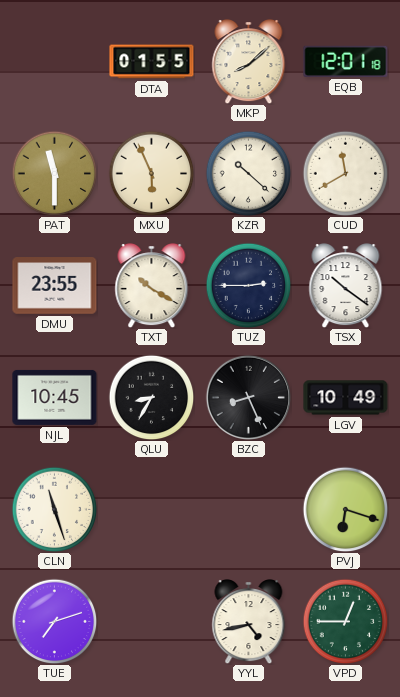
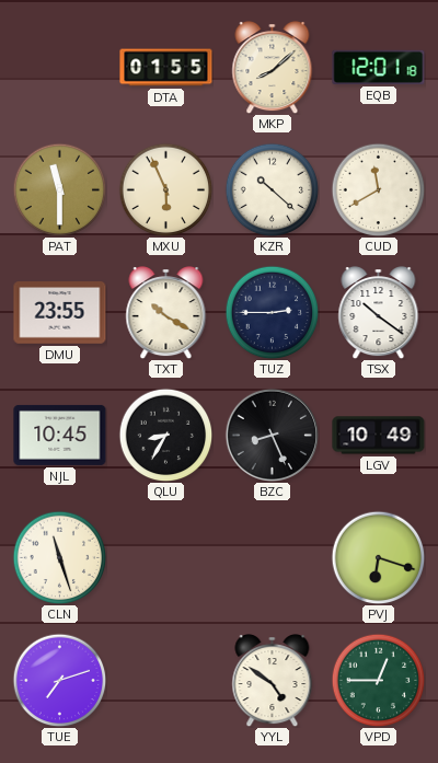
YYL: 4:43 -> 4:51 (273, 681)
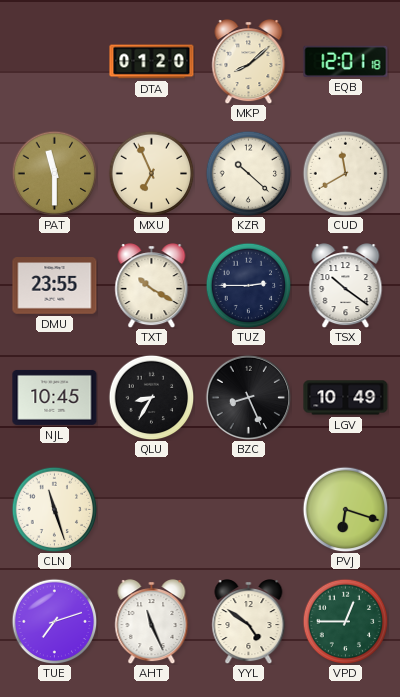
DTA: 01:55 -> 01:20 (152, 62)
MXU: 5:56 -> 6:56 (151, 173)
AHT: none -> 11:26 (152, 622)
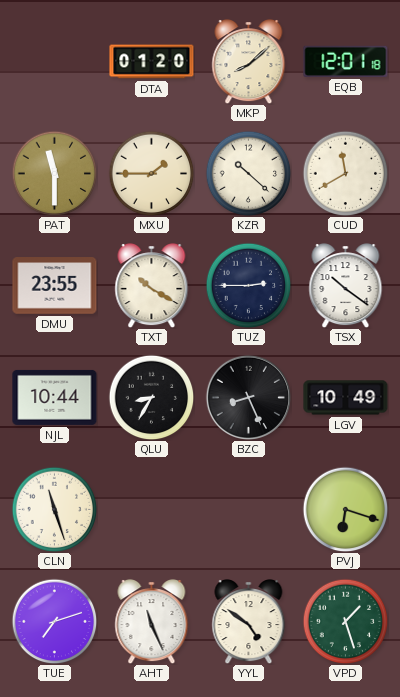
MXU: 6:56 -> 1:45 (151, 173)
NJL: 10:45 -> 10:44 (55, 397)
VPD: 12:45 -> 1:27 (345, 621)
